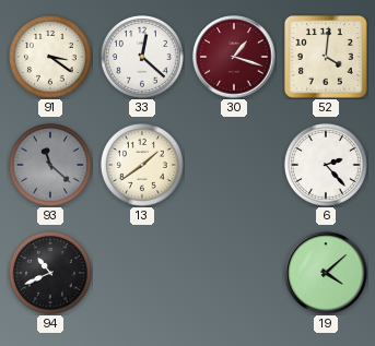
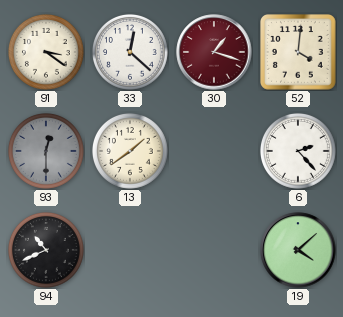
93: 11:22 -> 12:30 (46, 151)
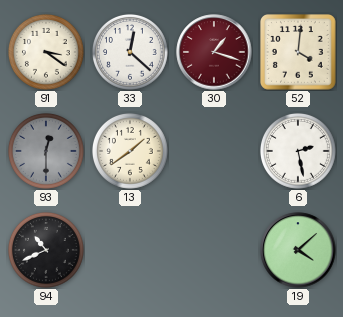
6: 2:23 -> 2:28 (298, 151)
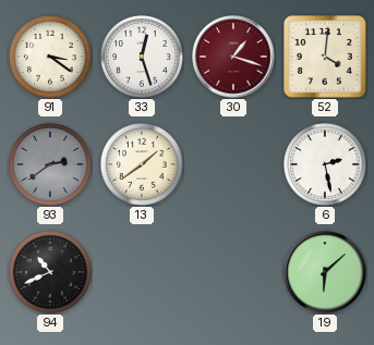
33: 12:22 -> 12:27 (142, 57)
93: 12:30 -> 2:39 (50, 164)
19: 4:08 -> 6:08 (325, 272)
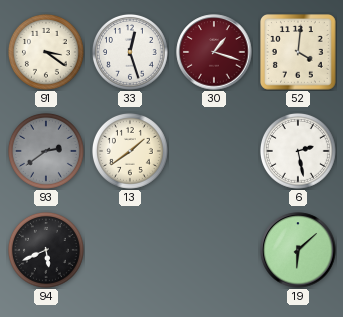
94: 10:41 -> 5:41 (46, 250)
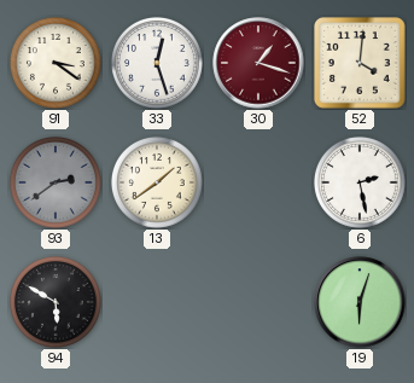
94: 5:41 -> 5:50 (56, 302)
19: 6:08 -> 6:03 (360, 302)
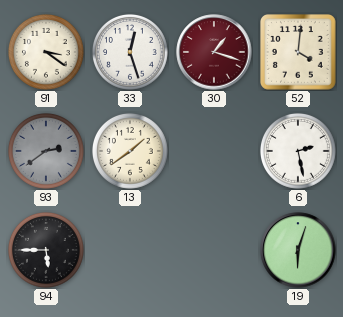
94: 5:50 -> 5:45 (46, 250)
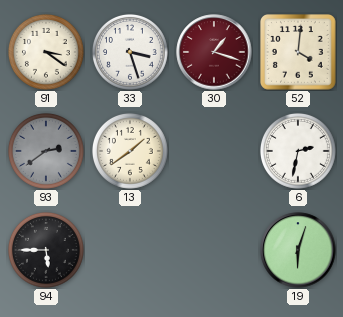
33: 12:27 -> 3:27 (130, 52)
6: 2:28 -> 2:32 (298, 151)
